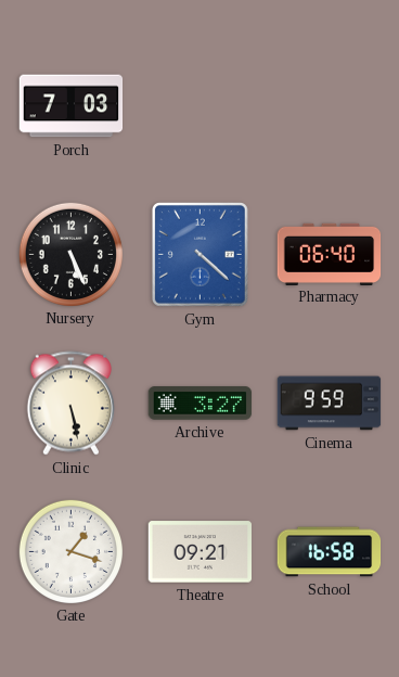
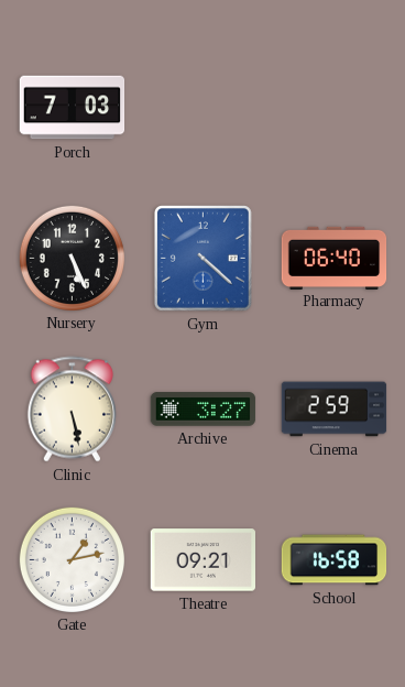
Cinema: 9:59 -> 2:59 (335, 410)
Gate: 1:18 -> 1:13 (72, 559)
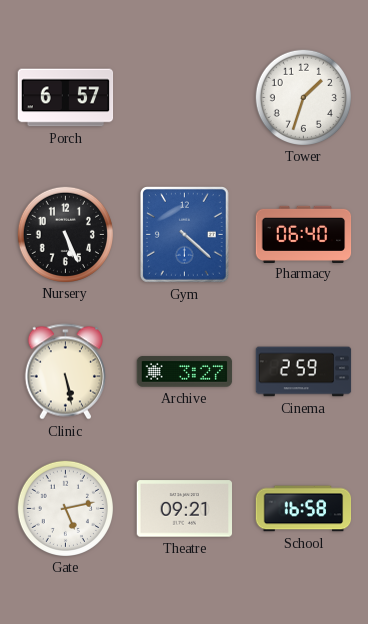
Porch: 7:03 -> 6:57 (66, 98)
Tower: none -> 1:33 (303, 97)
Gate: 1:13 -> 5:13 (65, 508)
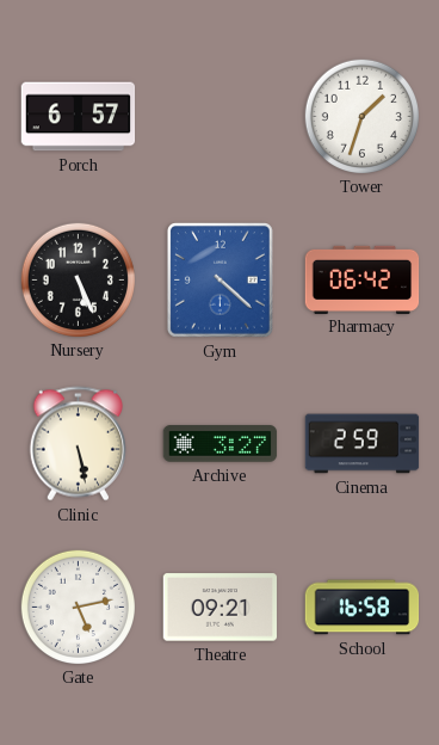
Pharmacy: 06:40 -> 06:42 (363, 279)
